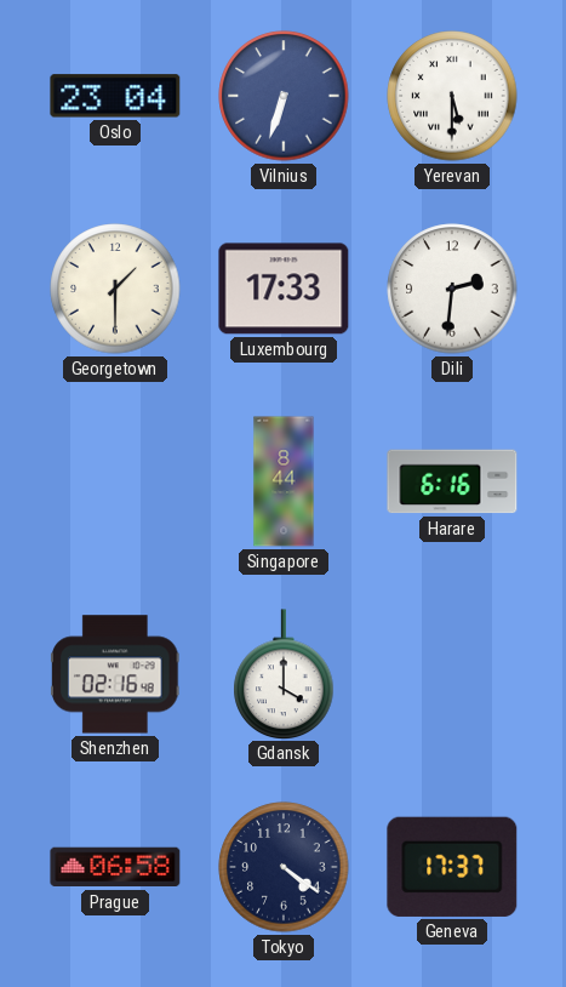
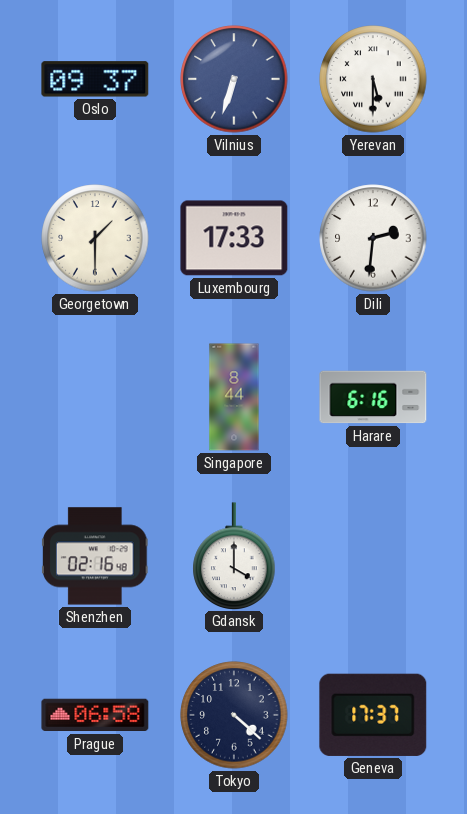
Oslo: 23:04 -> 09:37 (95, 79)
Tokyo: 4:21 -> 4:22 (234, 715)
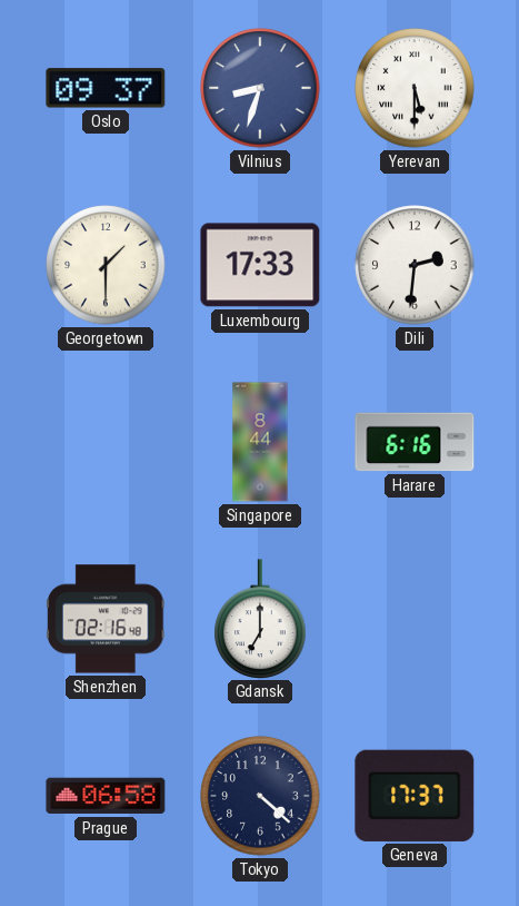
Vilnius: 6:33 -> 8:33 (260, 88)
Gdansk: 4:00 -> 7:00 (260, 619)
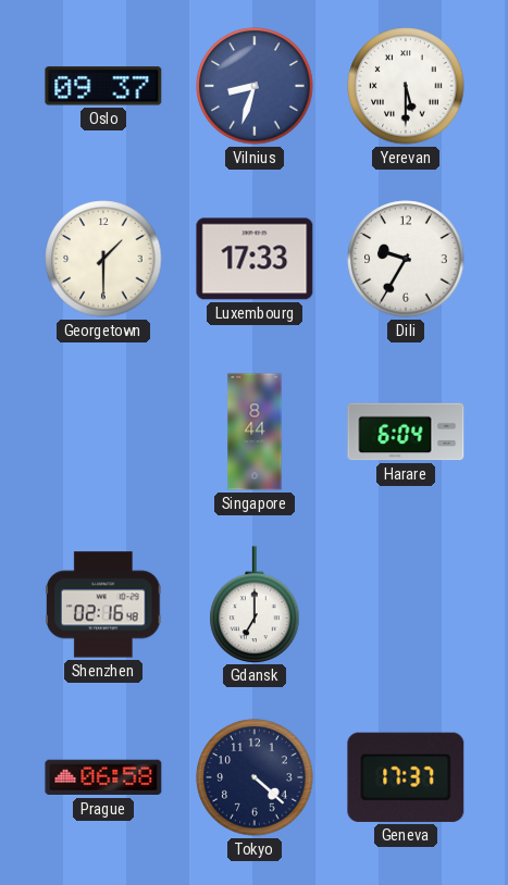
Dili: 2:31 -> 9:35 (406, 259)
Harare: 6:16 -> 6:04 (406, 432)
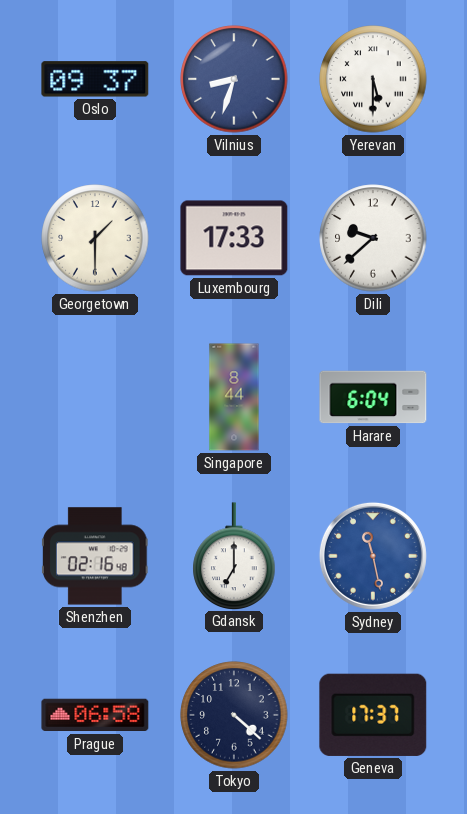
Dili: 9:35 -> 9:38 (373, 238)
Sydney: none -> 11:28 (373, 556)
